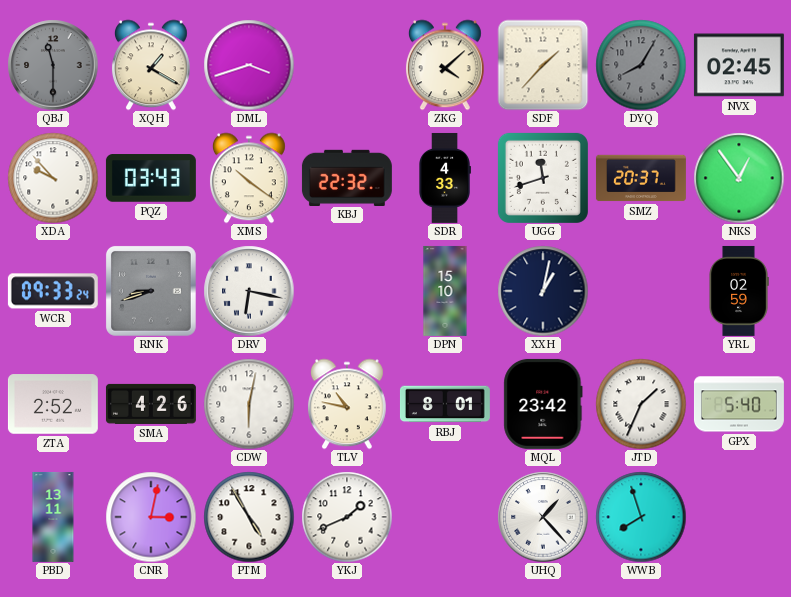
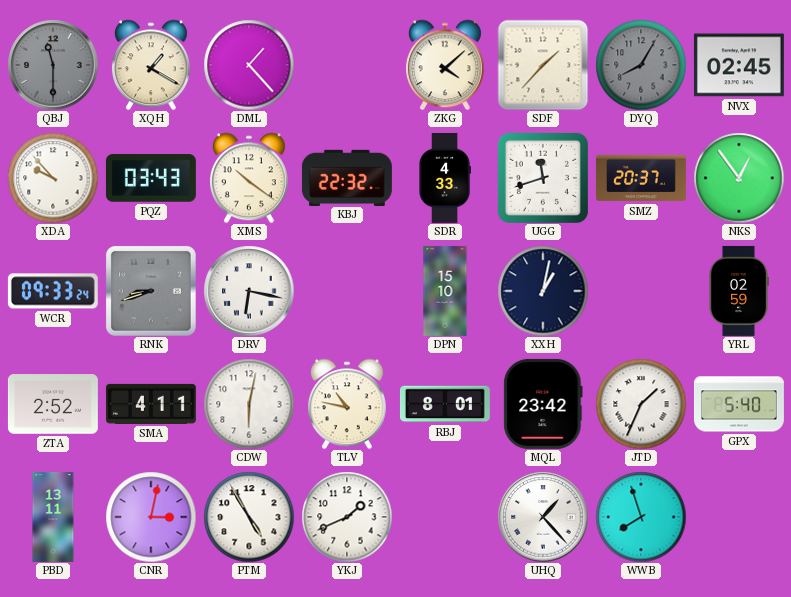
DML: 3:42 -> 1:23 (249, 65)
SMA: 4:26 -> 4:11 (151, 404)
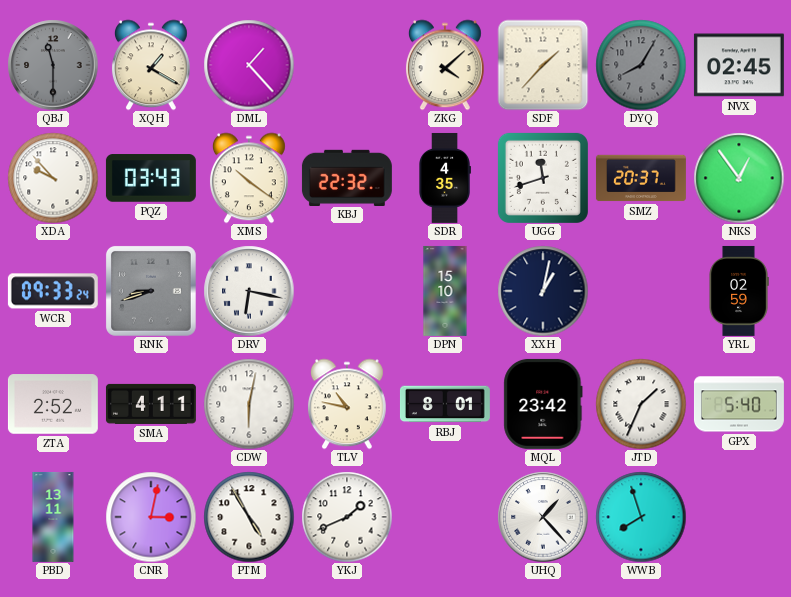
SDR: 4:33 -> 4:35 (445, 178)
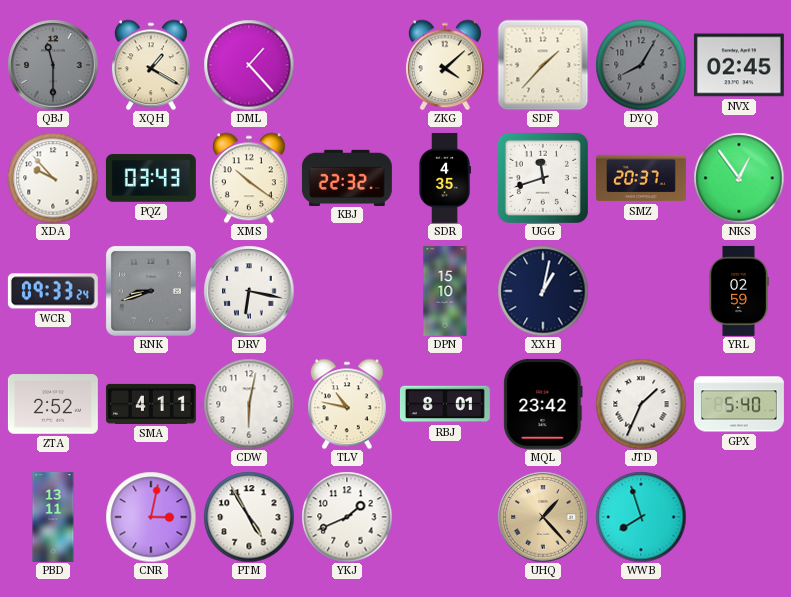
UHQ dial: white -> champagne (543, 517)
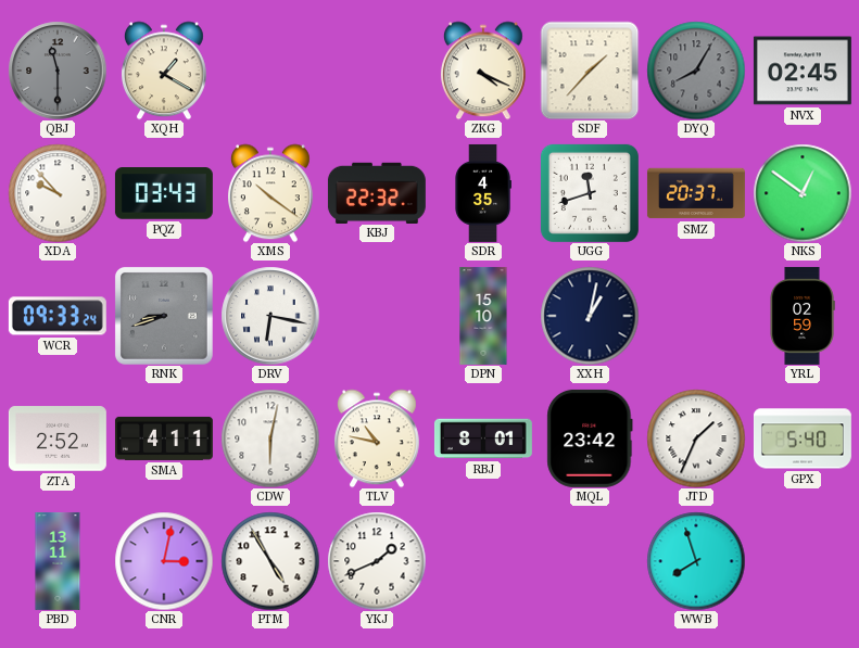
DML: 1:23 -> none (249, 65)
ZKG: 4:08 -> 4:19 (483, 71)
NKS: 12:54 -> 12:51 (803, 193)
UHQ: 1:23 -> none (543, 517)
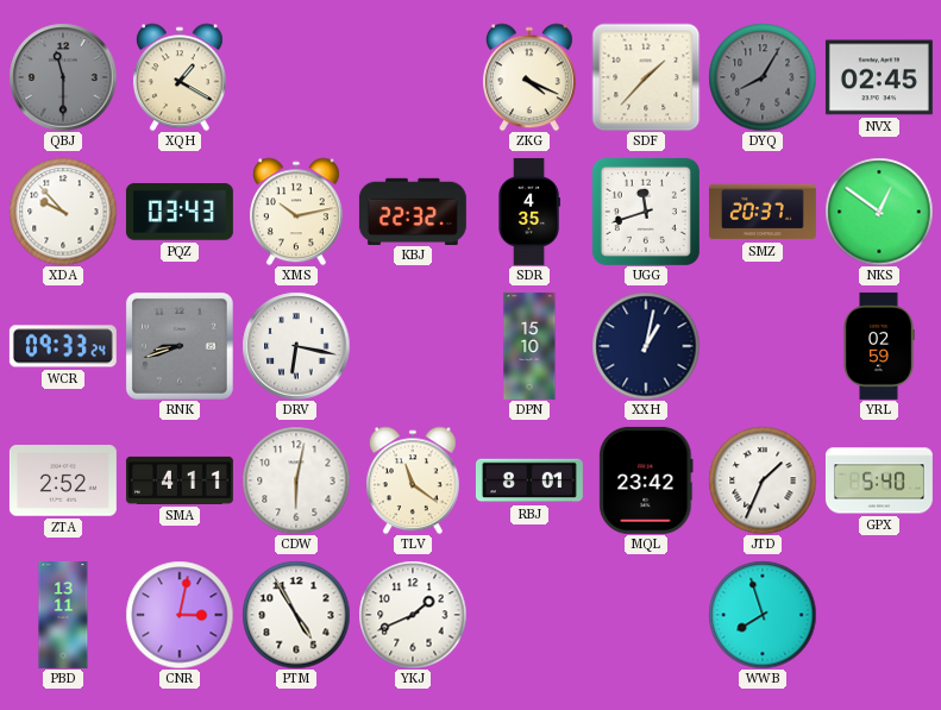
XMS: 10:21 -> 10:13 (296, 212)
TLV: 10:47 -> 11:21 (413, 480)
